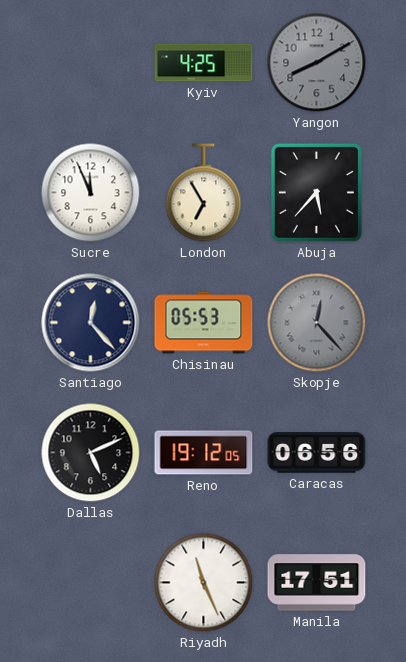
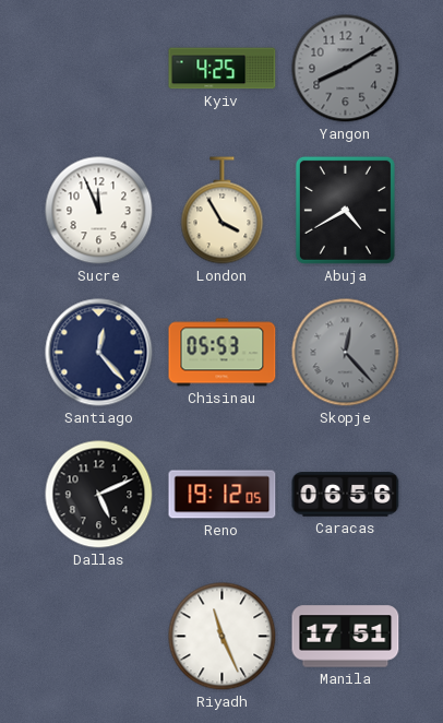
London: 6:55 -> 3:55 (223, 211)
Abuja: 5:37 -> 4:40 (345, 210)
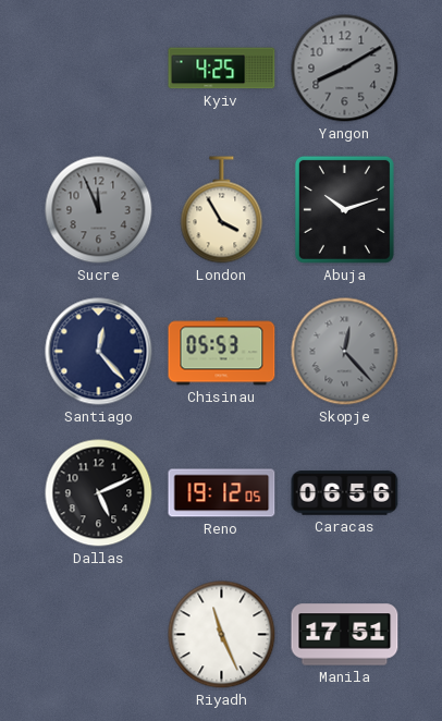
Sucre dial: white -> grey (99, 210)
Abuja: 4:40 -> 10:12 (344, 209)
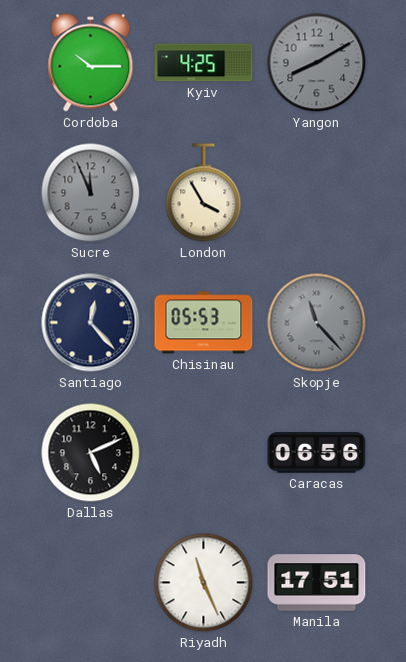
Cordoba: none -> 10:15 (91, 63)
Abuja: 10:12 -> none (344, 209)
Skopje: 12:23 -> 11:23 (317, 323)
Reno: 19:12 -> none (222, 493)
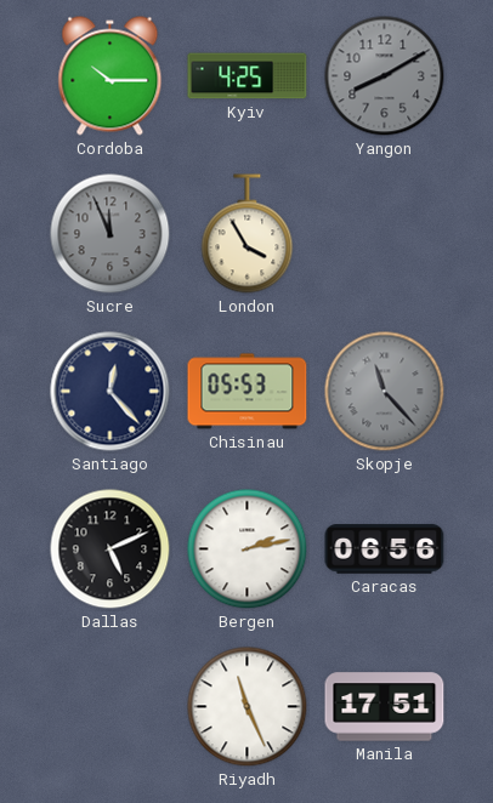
Bergen: none -> 2:13 (248, 549)
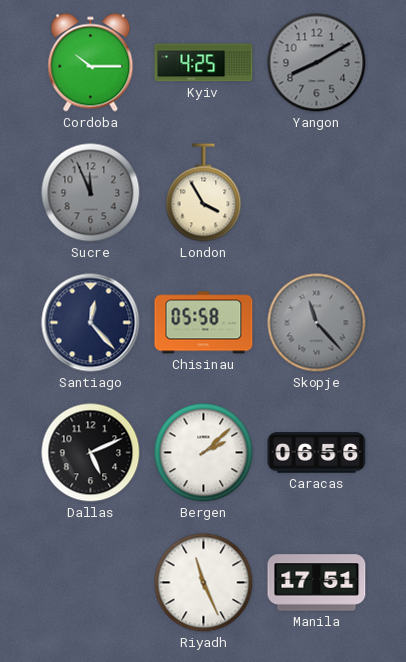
Chisinau: 05:53 -> 05:58 (204, 323)
Bergen: 2:13 -> 2:08 (204, 453)
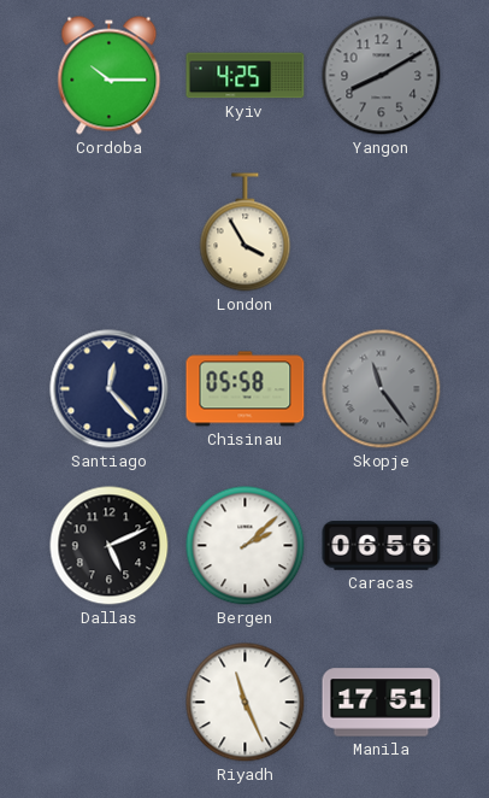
Sucre: 11:56 -> none (91, 193)
Skopje: 11:23 -> 11:24 (382, 389)
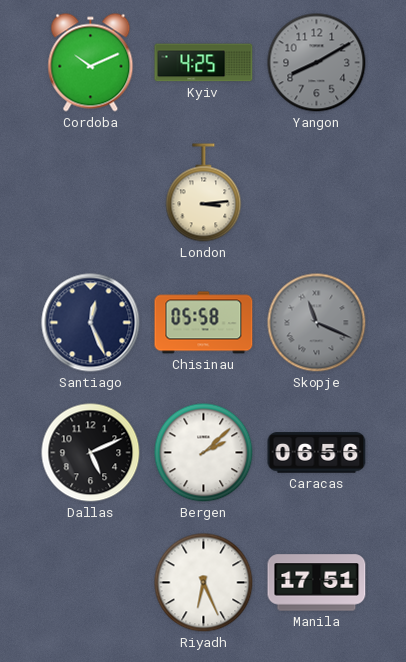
Cordoba: 10:15 -> 10:11 (91, 63)
London: 3:55 -> 3:14 (204, 193)
Santiago: 12:23 -> 12:26 (91, 323)
Skopje: 11:24 -> 11:19 (317, 323)
Riyadh: 11:26 -> 6:26 (204, 583)
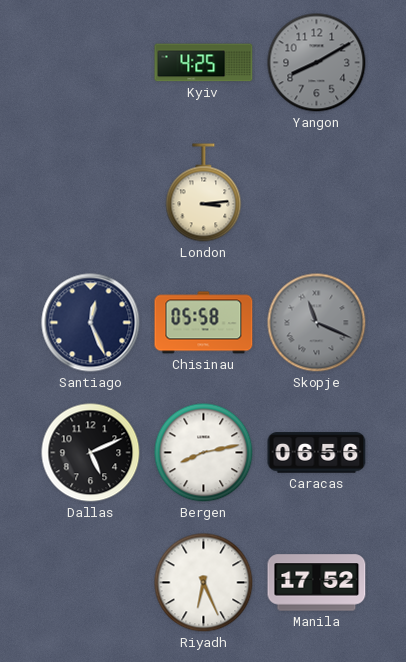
Cordoba: 10:11 -> none (91, 63)
Bergen: 2:08 -> 8:13 (204, 453)
Manila: 17:51 -> 17:52 (317, 583)
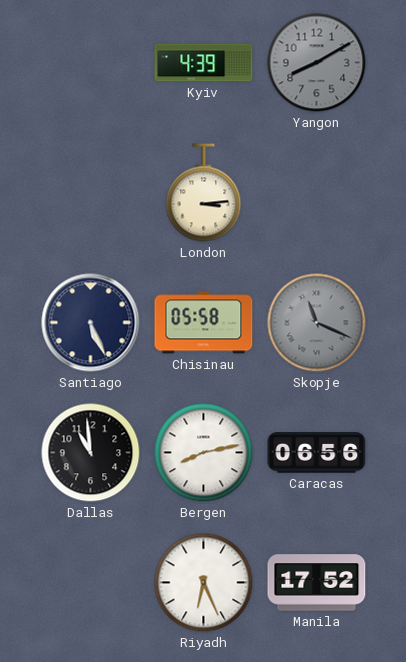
Kyiv: 4:25 -> 4:39 (204, 63)
Santiago: 12:26 -> 5:26 (91, 323)
Dallas: 5:11 -> 10:59 (91, 453)
